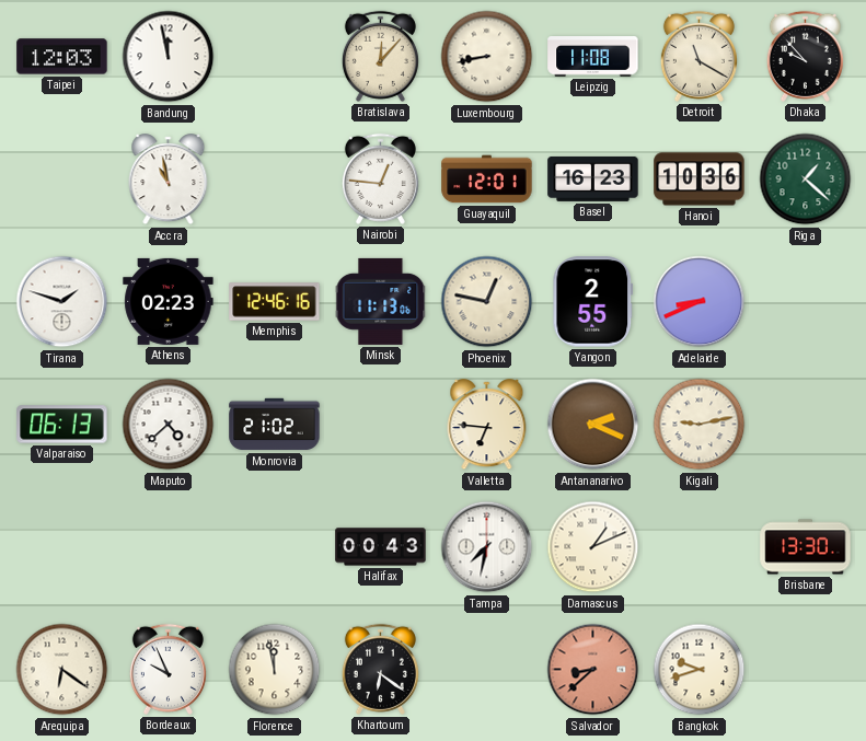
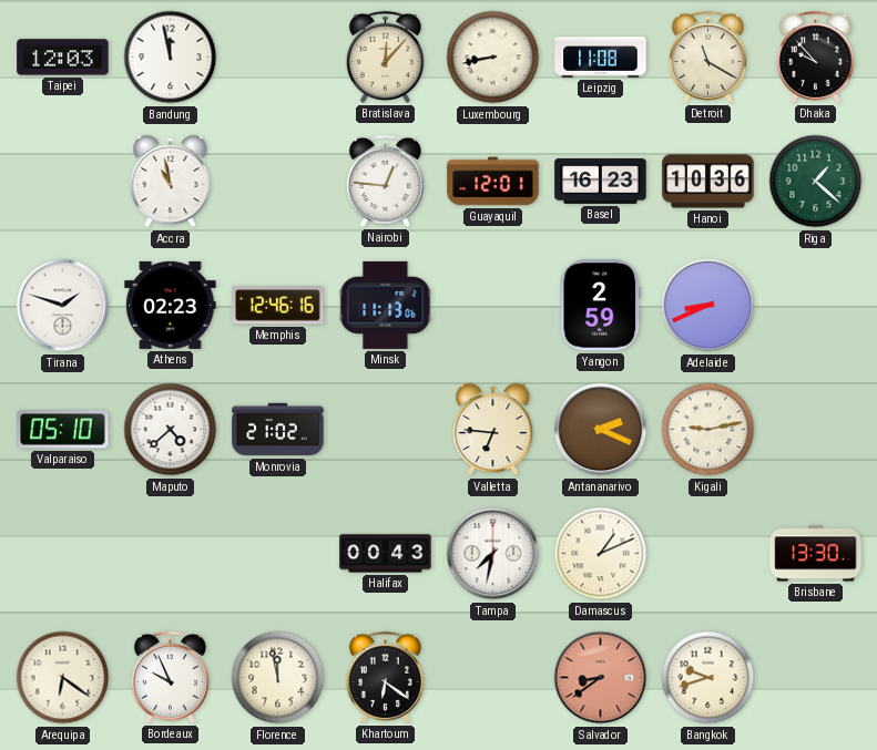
Phoenix: 12:47 -> none (487, 302)
Yangon: 2:55 -> 2:59 (601, 306)
Valparaiso: 06:13 -> 05:10 (63, 430)
Salvador: 8:38 -> 8:39 (601, 678)
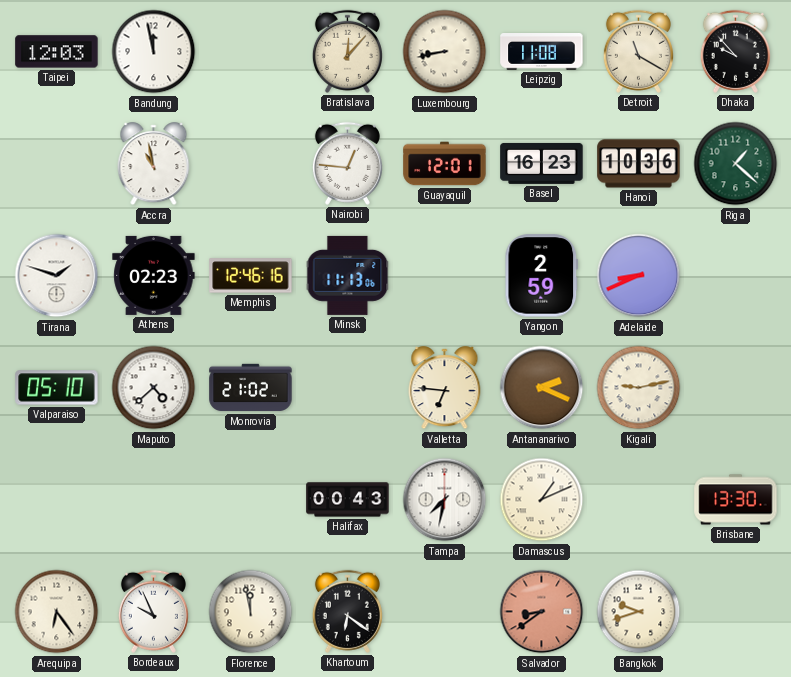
Arequipa: 6:21 -> 6:24 (57, 612)
